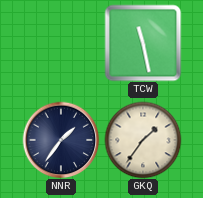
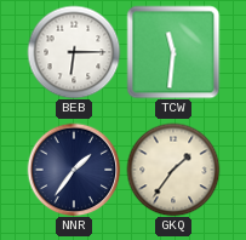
BEB: none -> 6:15 (74, 52)
TCW: 11:28 -> 11:31 (173, 52)
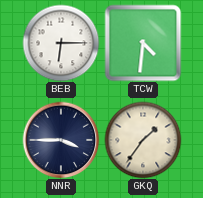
TCW: 11:31 -> 4:31 (143, 43)
NNR: 1:36 -> 3:45 (61, 140)
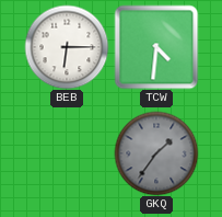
NNR: 3:45 -> none (61, 140)
GKQ dial: cream -> grey (156, 153)
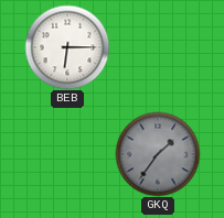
TCW: 4:31 -> none (156, 47)
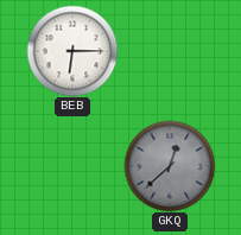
GKQ: 1:36 -> 12:38 (170, 166)
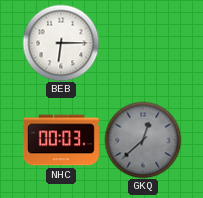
NHC: none -> 00:03 (61, 140)
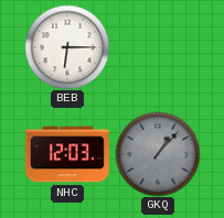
NHC: 00:03 -> 12:03 (67, 154)
GKQ: 12:38 -> 1:07 (158, 154)
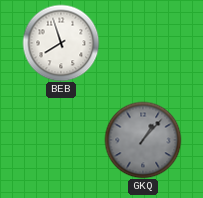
BEB: 6:15 -> 7:57 (61, 43)
NHC: 12:03 -> none (67, 154)
